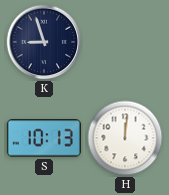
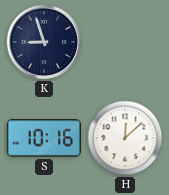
S: 10:13 -> 10:16 (44, 138)
H: 12:01 -> 12:08 (125, 138)
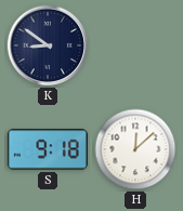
K: 8:57 -> 8:51 (48, 45)
S: 10:16 -> 9:18 (48, 149)
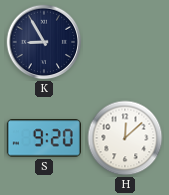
K: 8:51 -> 8:55 (44, 42)
S: 9:18 -> 9:20 (44, 138)
